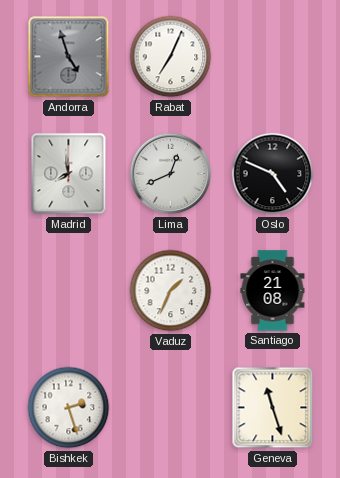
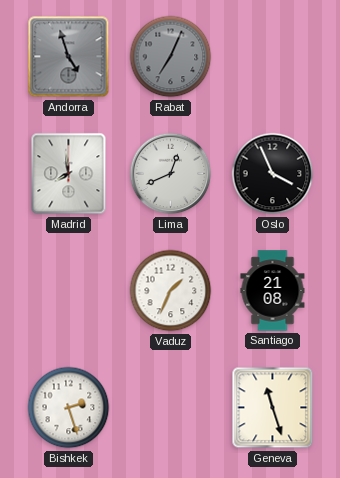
Rabat dial: white -> grey (171, 57)
Oslo: 4:49 -> 3:56 (273, 174)
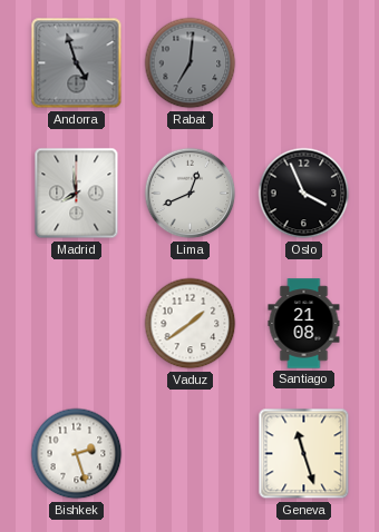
Rabat: 7:04 -> 7:01 (191, 63)
Vaduz: 1:34 -> 1:39 (191, 324)
